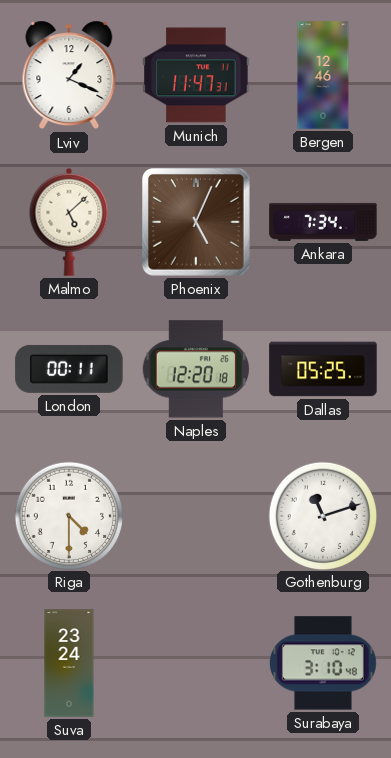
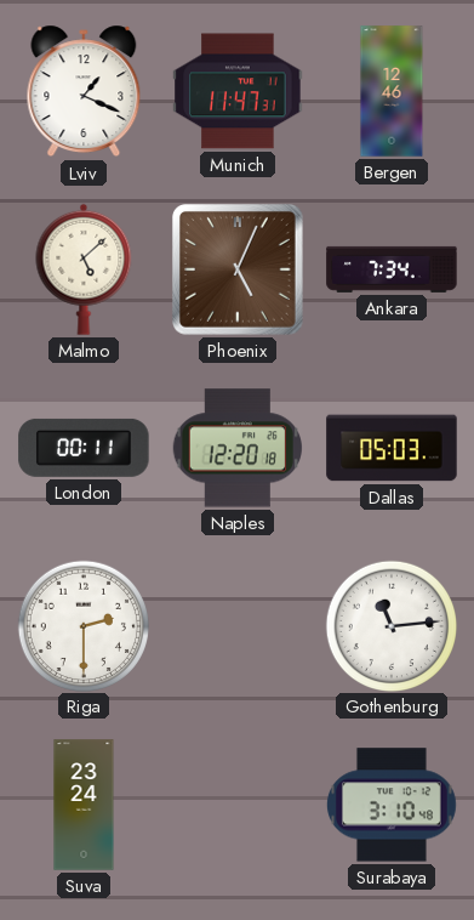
Dallas: 05:25 -> 05:03 (392, 448)
Riga: 4:30 -> 2:30 (82, 625)
Gothenburg: 11:12 -> 11:14 (390, 625)
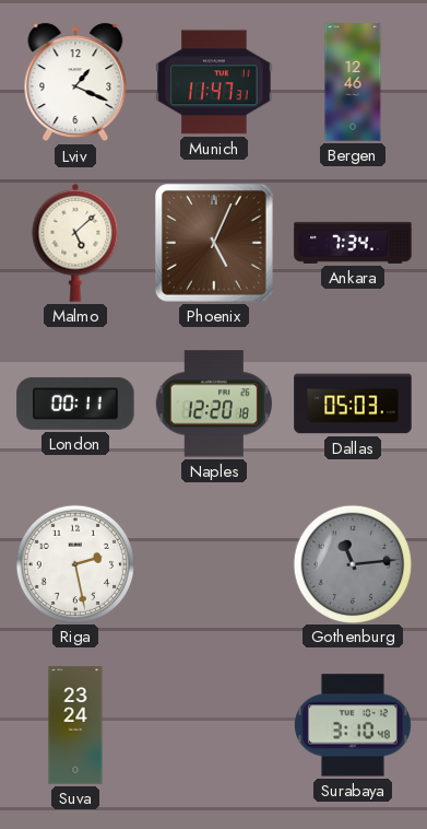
Riga: 2:30 -> 2:28 (74, 563)
Gothenburg dial: white -> grey (352, 563)
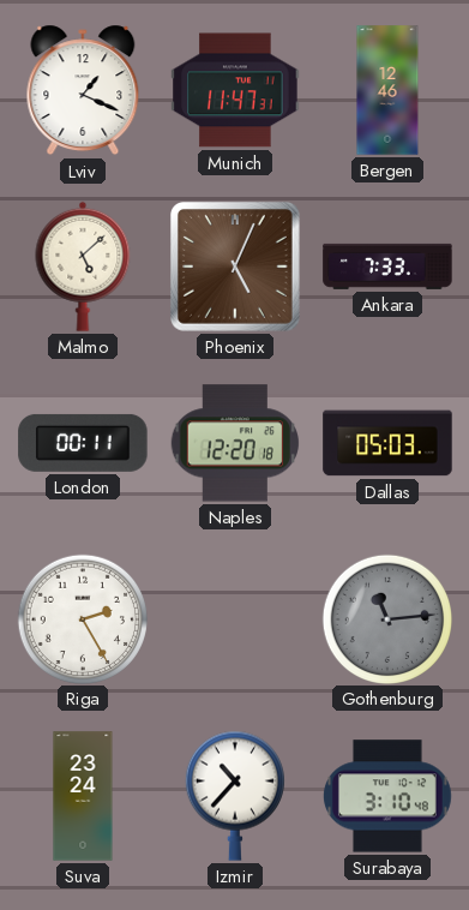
Ankara: 7:34 -> 7:33 (387, 267)
Riga: 2:28 -> 2:25 (82, 618)
Izmir: none -> 10:37 (235, 796)
